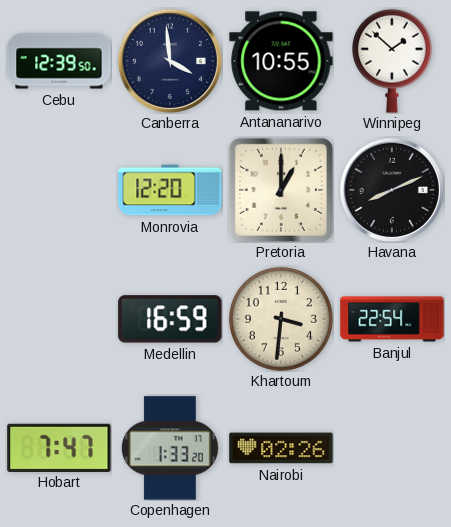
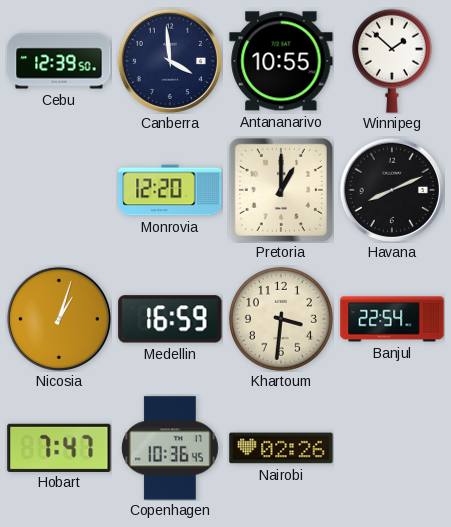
Nicosia: none -> 1:03 (59, 319)
Copenhagen: 1:33 -> 10:36 (171, 448)
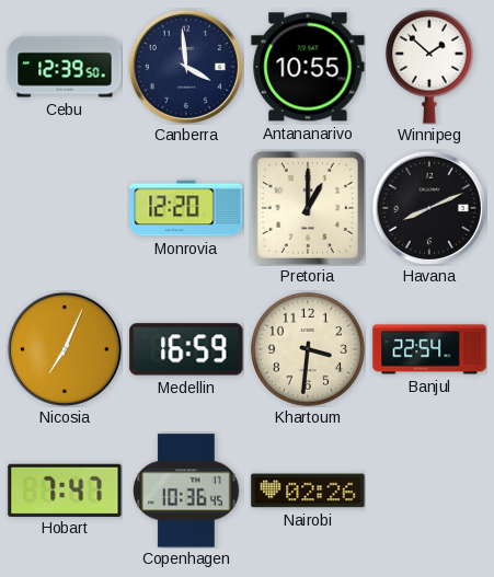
Nicosia: 1:03 -> 7:04 (65, 349)
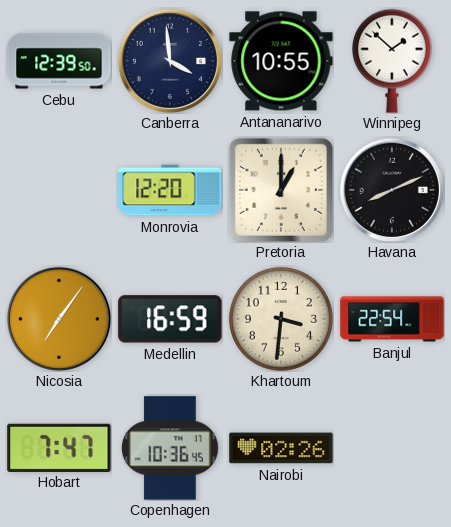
Nicosia: 7:04 -> 7:06 (59, 319)
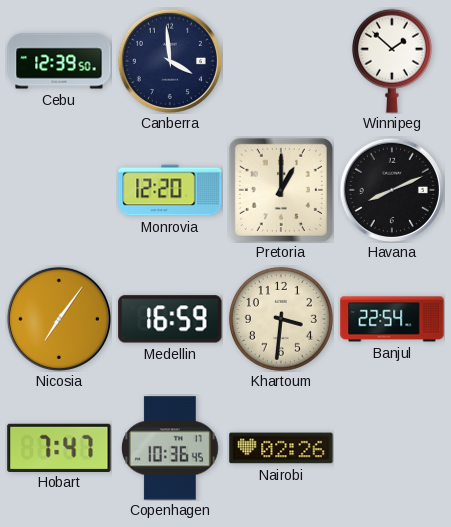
Antananarivo: 10:55 -> none (281, 61)
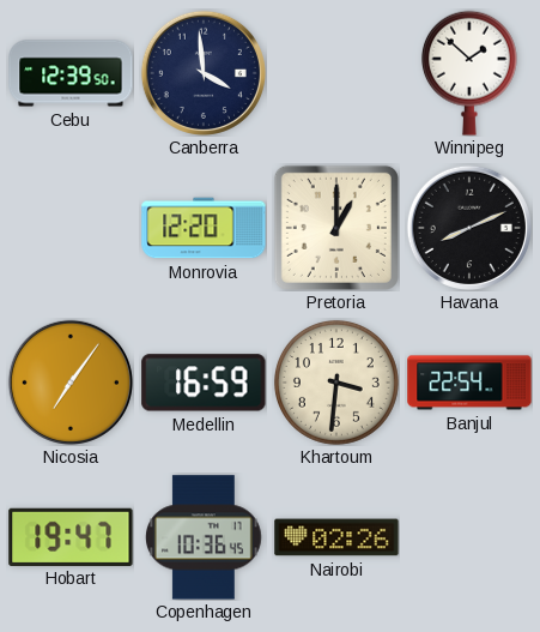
Hobart: 7:47 -> 19:47 (71, 536)
